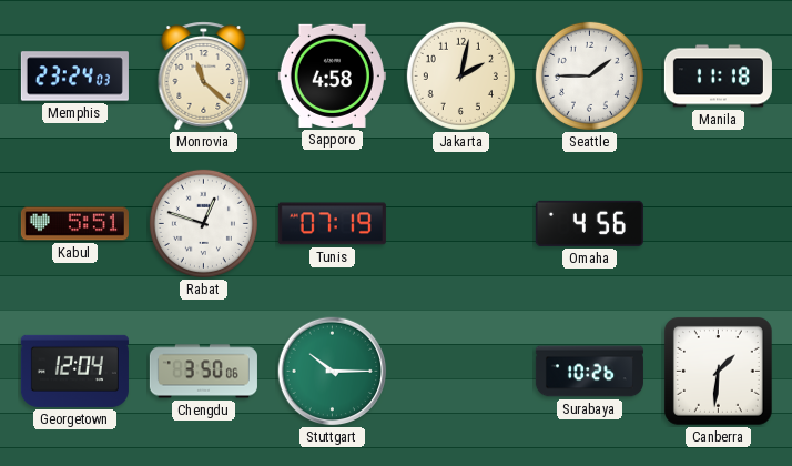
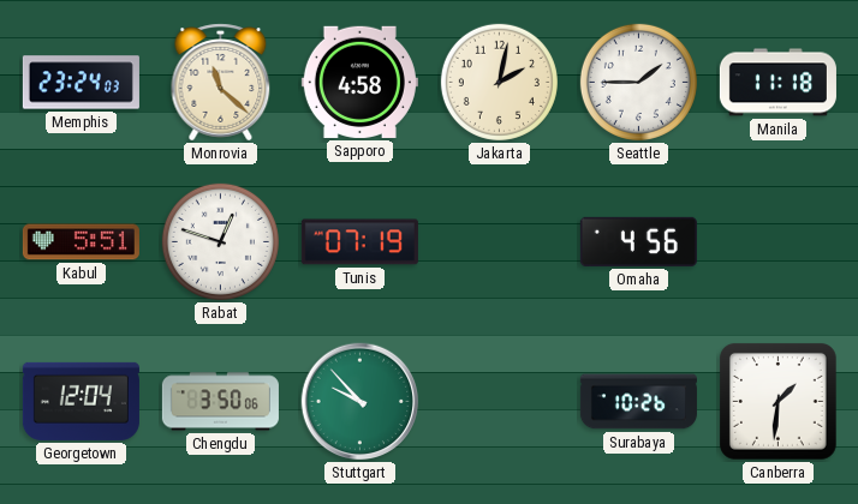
Stuttgart: 10:15 -> 9:53 (361, 402)
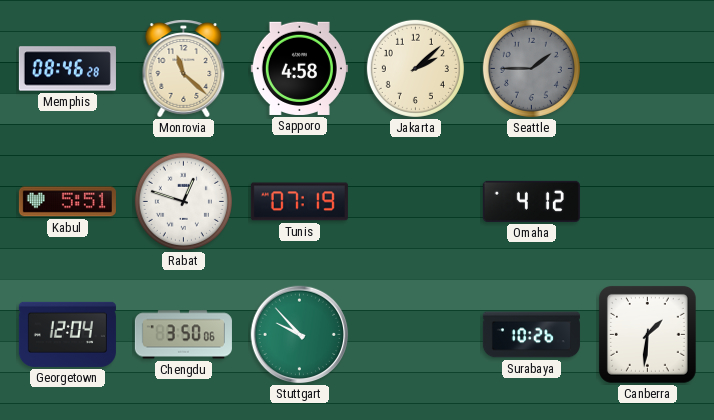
Memphis: 23:24 -> 08:46 (67, 69)
Jakarta: 2:02 -> 2:08 (415, 68)
Seattle dial: white -> grey (531, 68)
Manila: 11:18 -> none (777, 83)
Omaha: 4:56 -> 4:12 (531, 201)
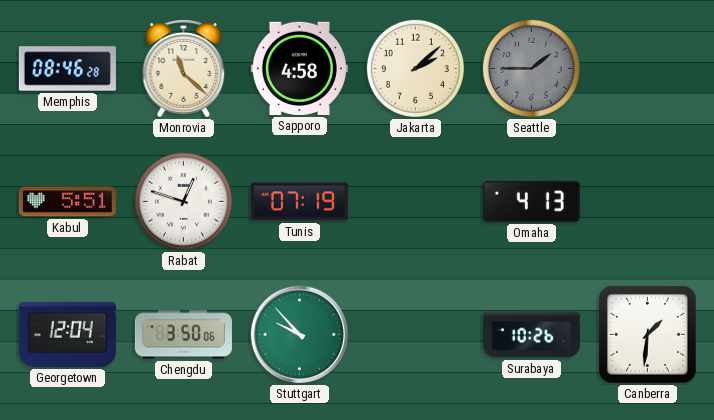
Omaha: 4:12 -> 4:13 (531, 201)
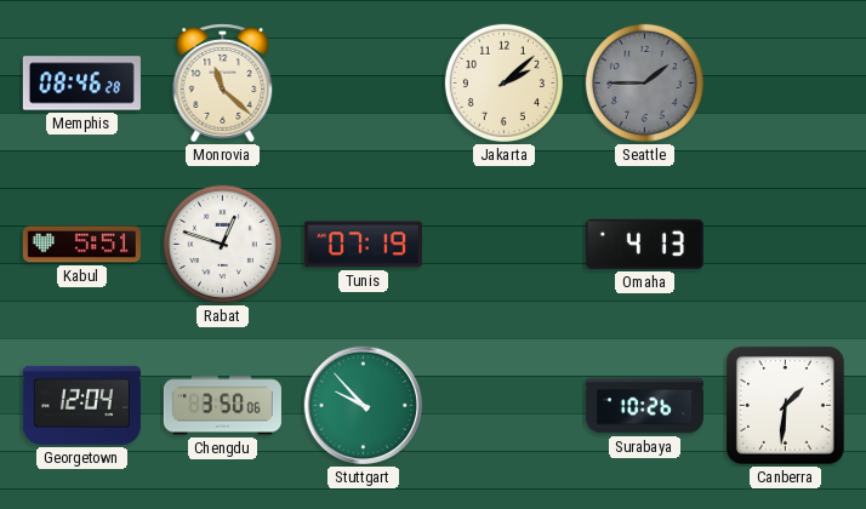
Sapporo: 4:58 -> none (299, 68)
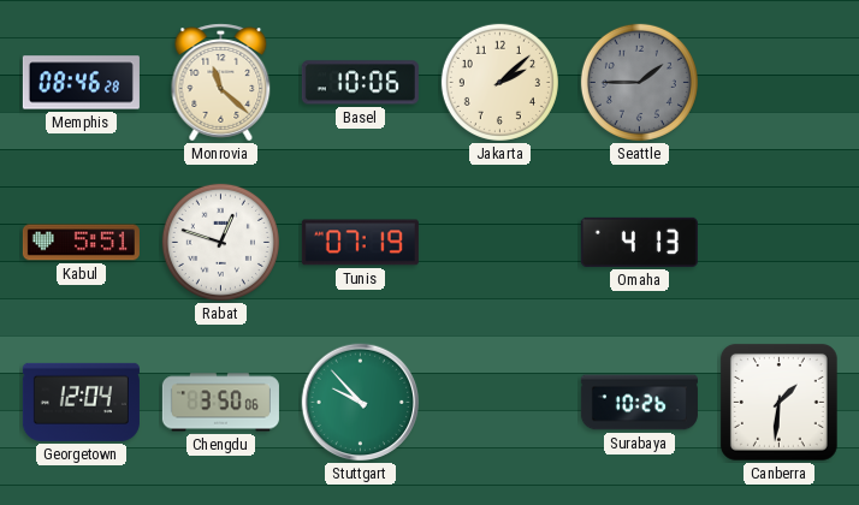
Basel: none -> 10:06 (360, 83)
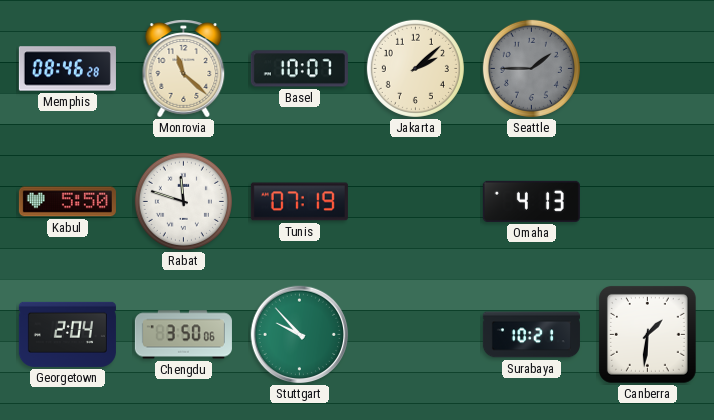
Basel: 10:06 -> 10:07 (299, 69)
Kabul: 5:51 -> 5:50 (67, 202)
Rabat: 12:48 -> 11:48 (183, 201)
Georgetown: 12:04 -> 2:04 (67, 334)
Surabaya: 10:26 -> 10:21 (531, 335)
